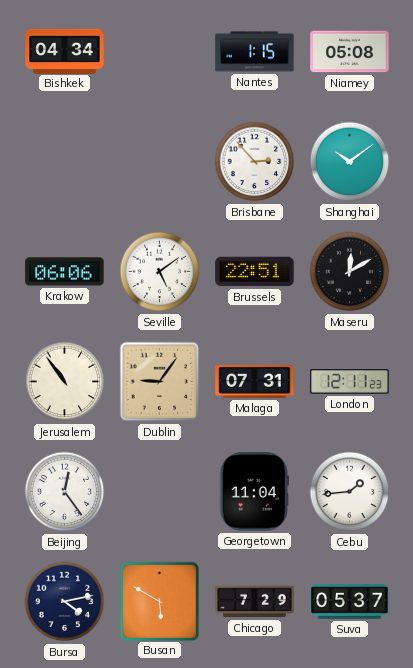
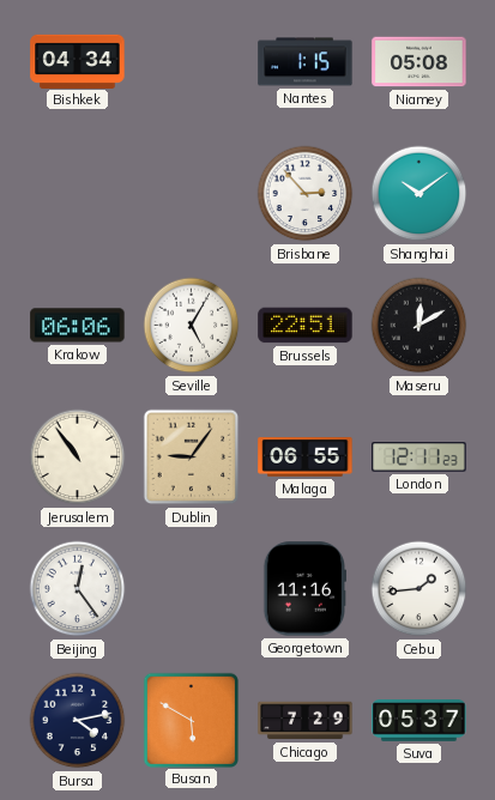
Seville: 5:09 -> 5:05 (192, 326)
Malaga: 07:31 -> 06:55 (306, 457)
Georgetown: 11:04 -> 11:16 (304, 589)
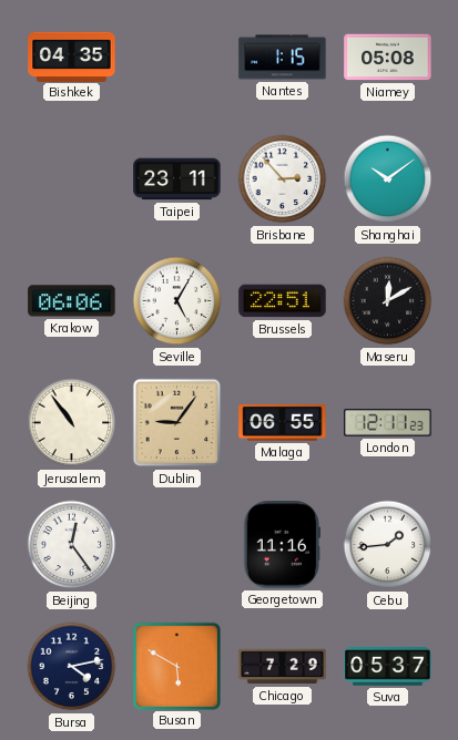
Bishkek: 04:34 -> 04:35 (72, 56)
Taipei: none -> 23:11 (177, 179)
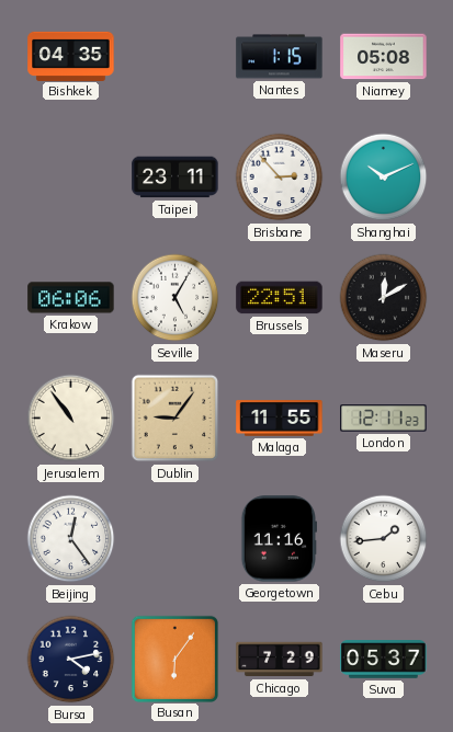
Shanghai: 10:09 -> 10:11 (384, 178)
Malaga: 06:55 -> 11:55 (280, 419)
Busan: 5:50 -> 6:06 (174, 659)
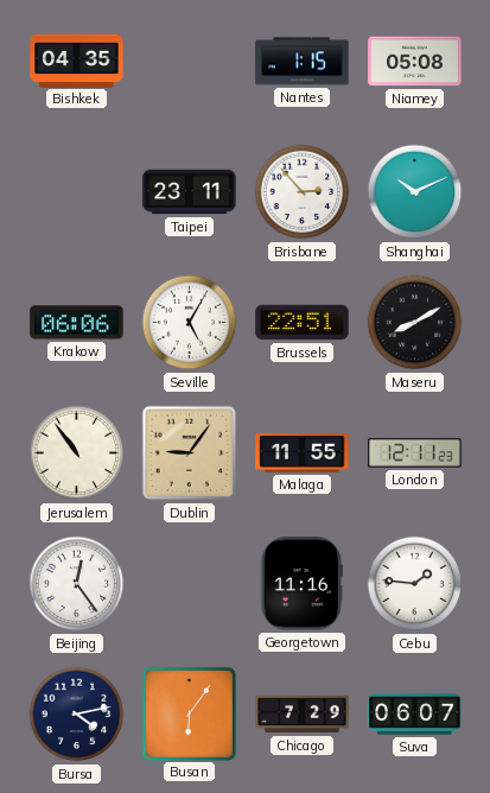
Maseru: 12:10 -> 8:10 (415, 323)
Cebu: 1:44 -> 1:46 (415, 584)
Suva: 05:37 -> 06:07 (415, 715)
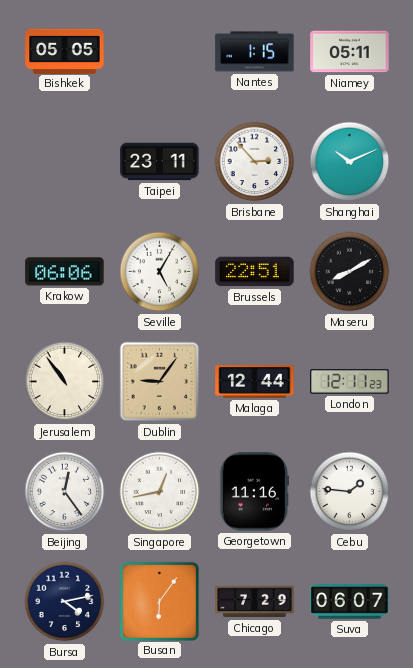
Bishkek: 04:35 -> 05:05 (65, 51)
Niamey: 05:08 -> 05:11 (350, 52)
Malaga: 11:55 -> 12:44 (255, 382)
Singapore: none -> 12:43 (160, 492)
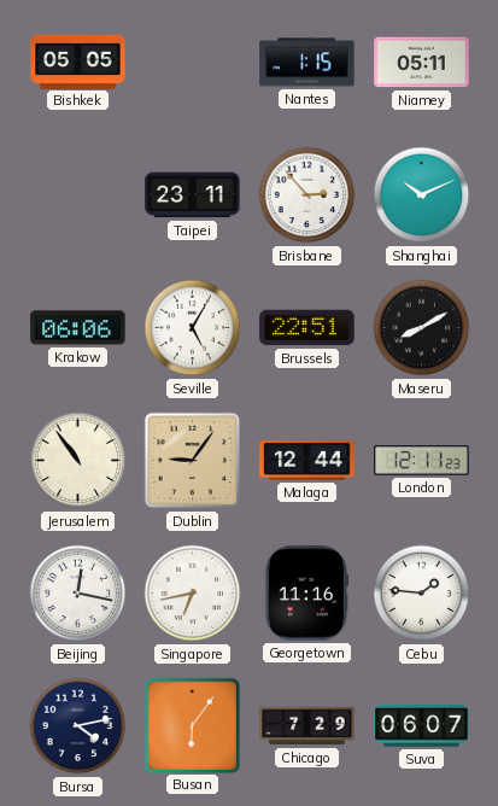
Beijing: 12:24 -> 12:17 (78, 594)
Singapore: 12:43 -> 6:43 (193, 594)
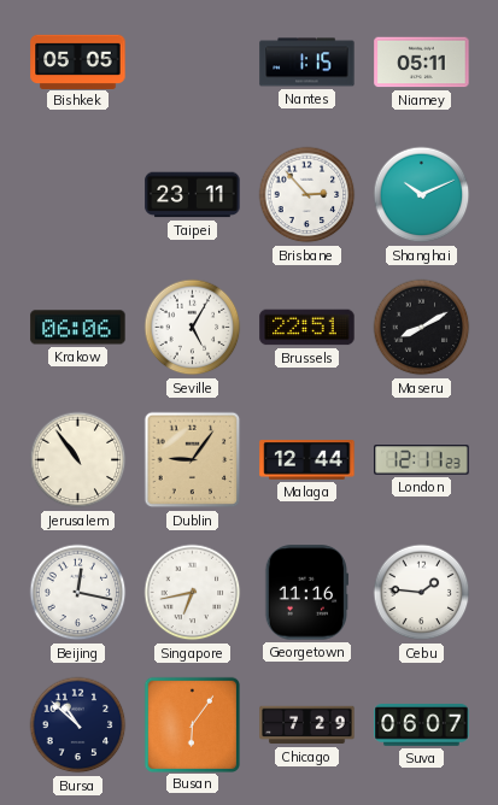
Bursa: 4:13 -> 10:52 (78, 725)
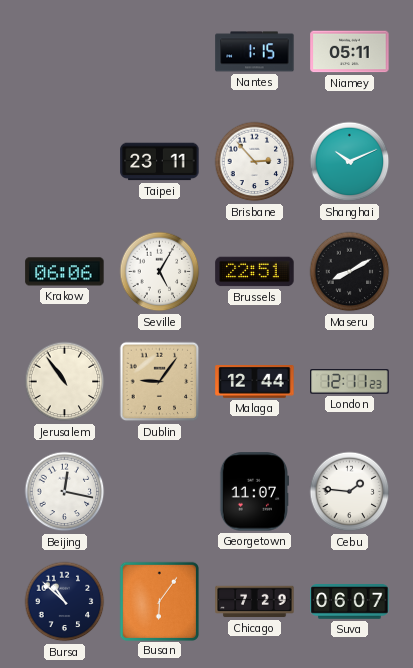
Bishkek: 05:05 -> none (78, 61)
Singapore: 6:43 -> none (193, 593)
Georgetown: 11:16 -> 11:07 (254, 492)
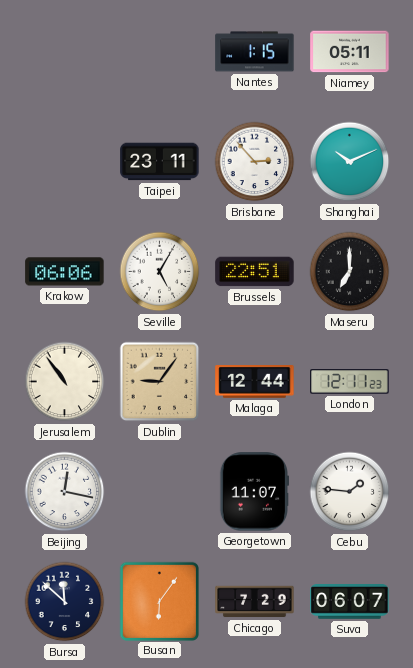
Maseru: 8:10 -> 7:00 (350, 272)
Bursa: 10:52 -> 11:52 (65, 602)
